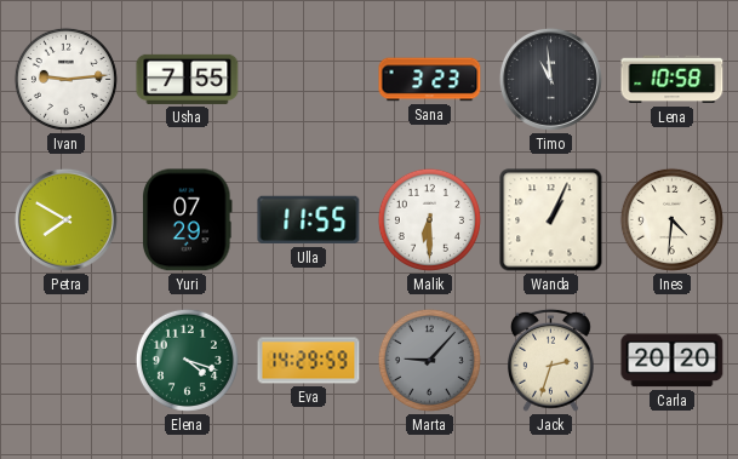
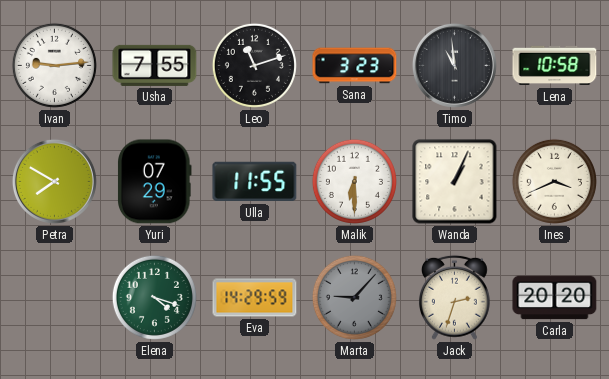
Leo: none -> 11:12 (254, 65)
Ines: 4:31 -> 3:41 (554, 181)
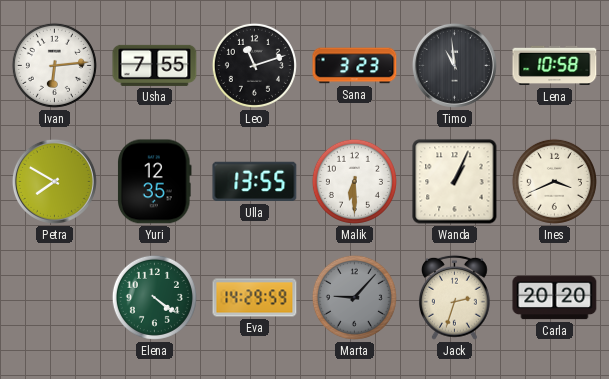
Ivan: 9:14 -> 6:14 (54, 65)
Yuri: 07:29 -> 12:35 (155, 182)
Ulla: 11:55 -> 13:55 (255, 182)
Elena: 4:18 -> 4:21 (154, 297)
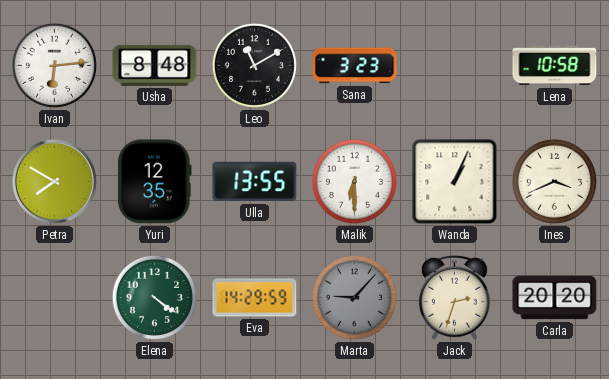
Usha: 7:55 -> 8:48 (155, 65)
Leo: 11:12 -> 11:10 (254, 65)
Timo: 10:59 -> none (454, 65)
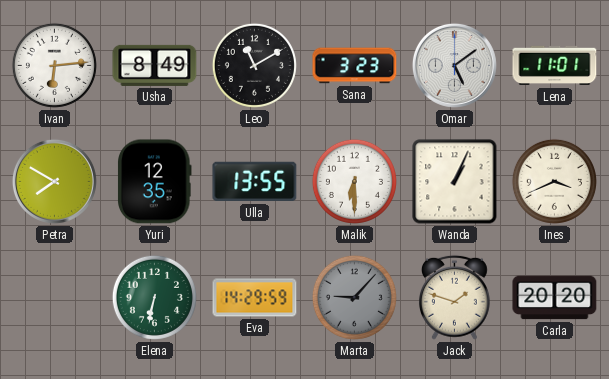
Usha: 8:48 -> 8:49 (155, 65)
Omar: none -> 5:09 (454, 65)
Lena: 10:58 -> 11:01 (555, 66)
Elena: 4:21 -> 6:32 (154, 297)
Jack: 2:33 -> 1:48 (454, 297)
